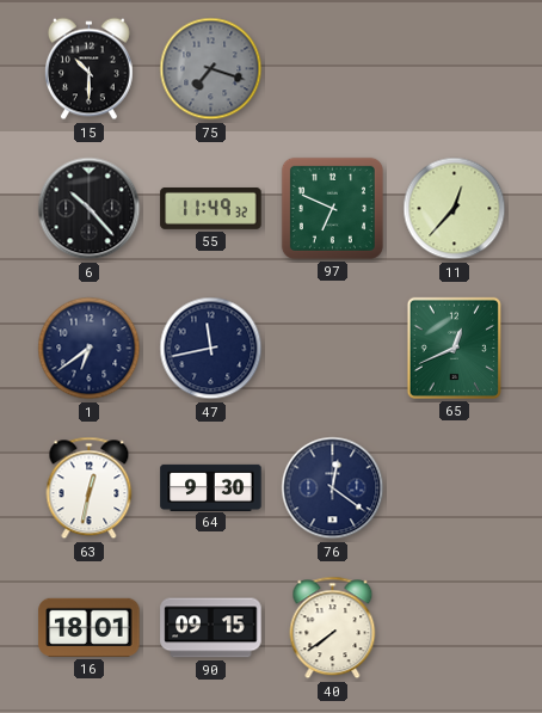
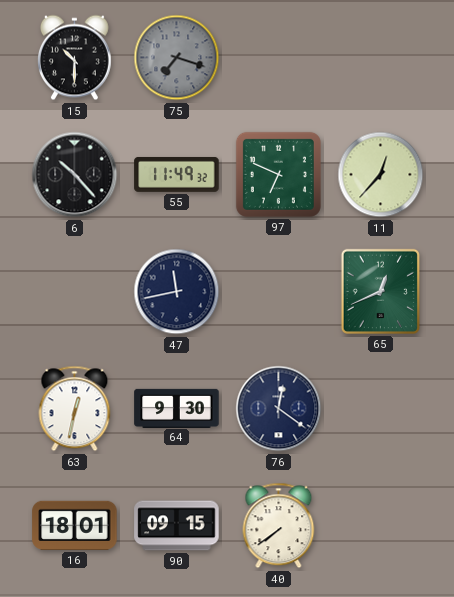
1: 6:39 -> none (90, 349)
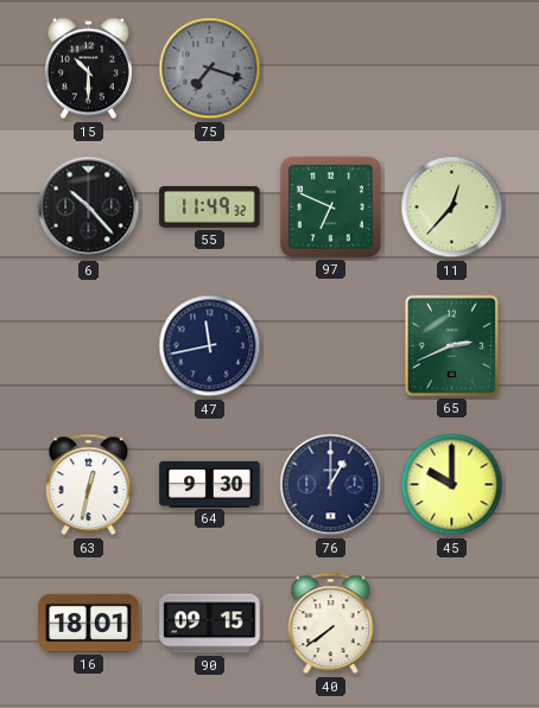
65: 12:41 -> 2:41 (451, 345)
76: 12:21 -> 1:00 (331, 485)
45: none -> 10:00 (452, 485)
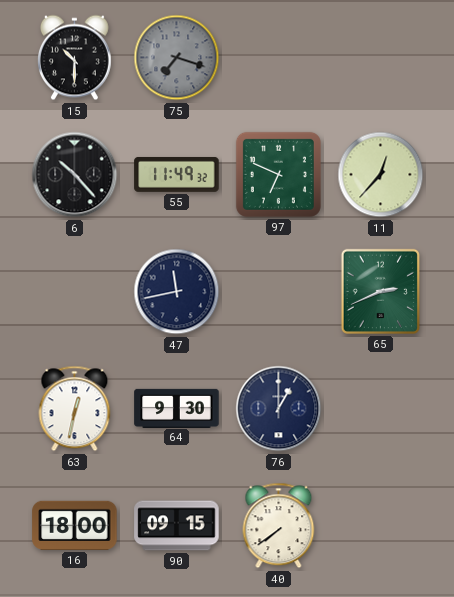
45: 10:00 -> none (452, 485)
16: 18:01 -> 18:00 (75, 525)
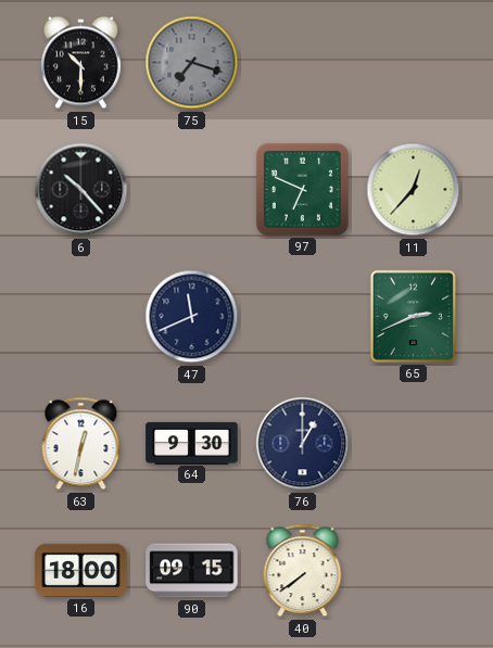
55: 11:49 -> none (177, 174)
47: 11:43 -> 11:41 (192, 317)
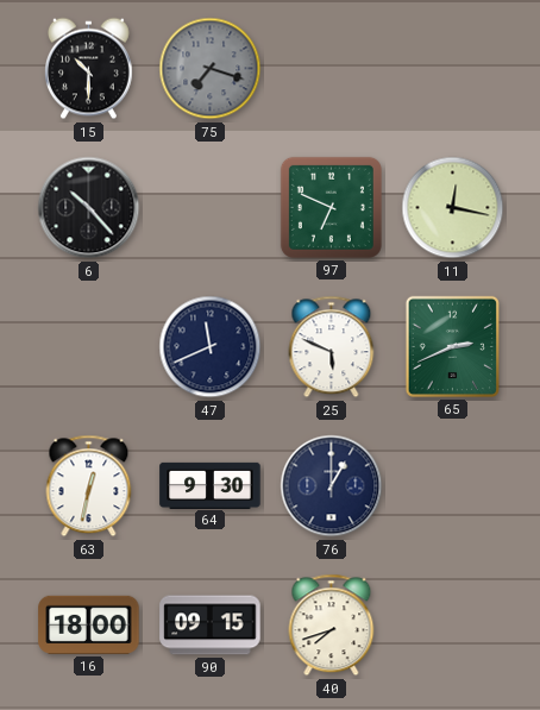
11: 12:37 -> 12:17 (453, 208)
25: none -> 5:49 (332, 347)
40: 7:39 -> 7:42 (332, 626)
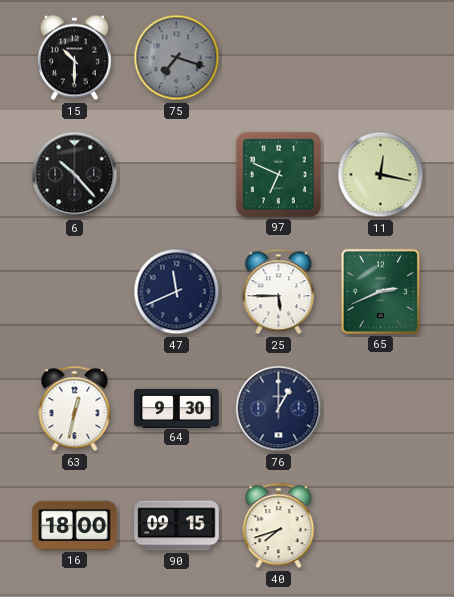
25: 5:49 -> 5:45 (279, 292)
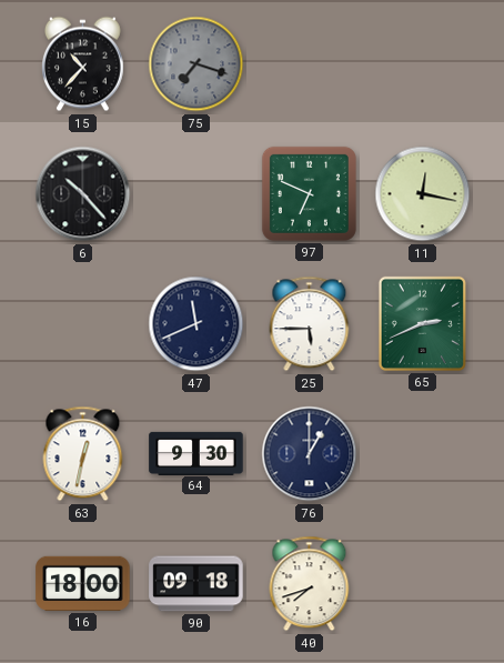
15: 10:30 -> 10:37 (82, 64)
90: 09:15 -> 09:18 (196, 584)
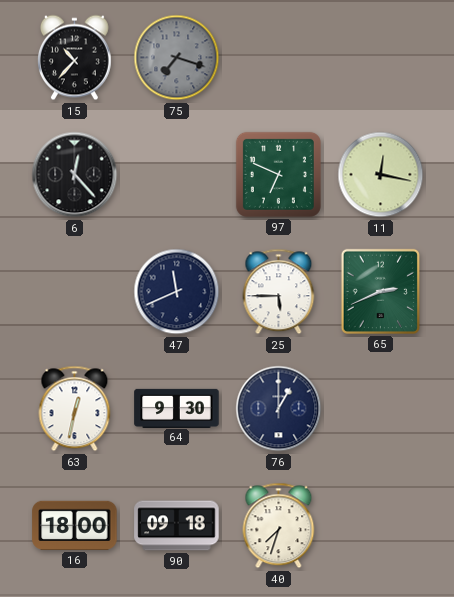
6: 10:23 -> 12:23 (75, 175)
40: 7:42 -> 7:33 (279, 526)
